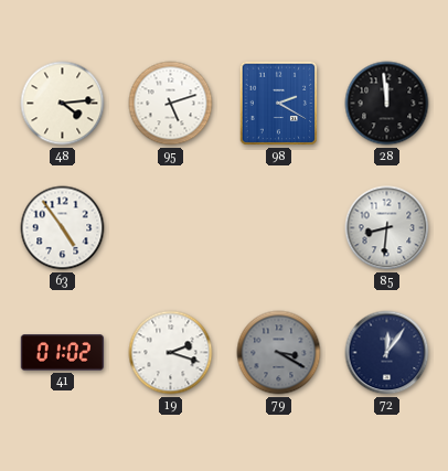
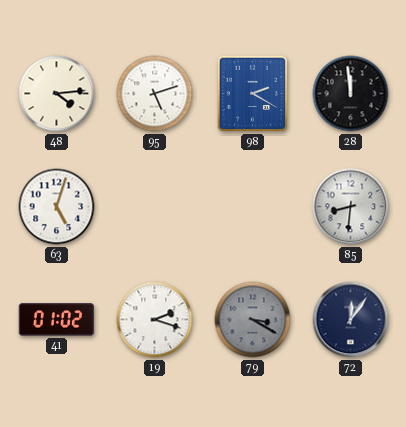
63: 4:54 -> 5:03 (57, 207)
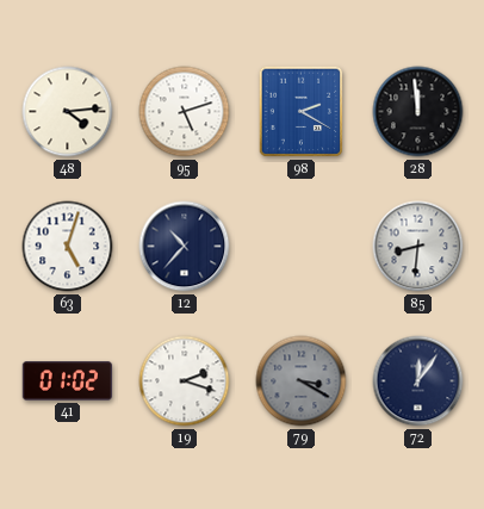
12: none -> 10:37 (185, 247)
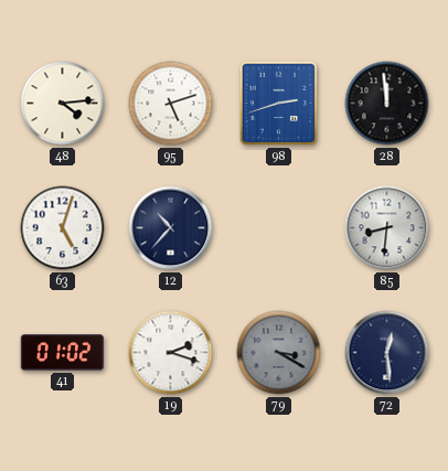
98: 2:20 -> 2:42 (279, 104)
72: 12:06 -> 12:29 (387, 353)
